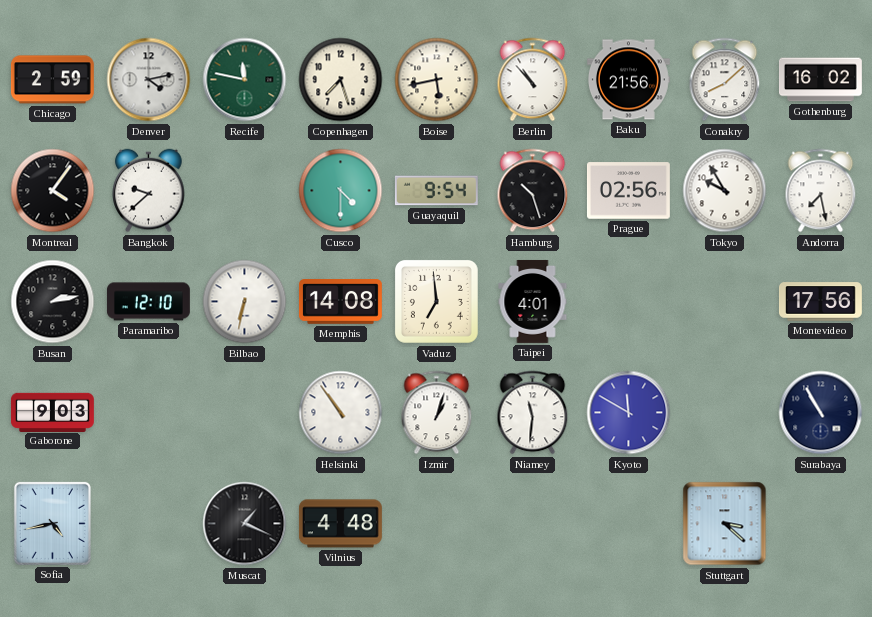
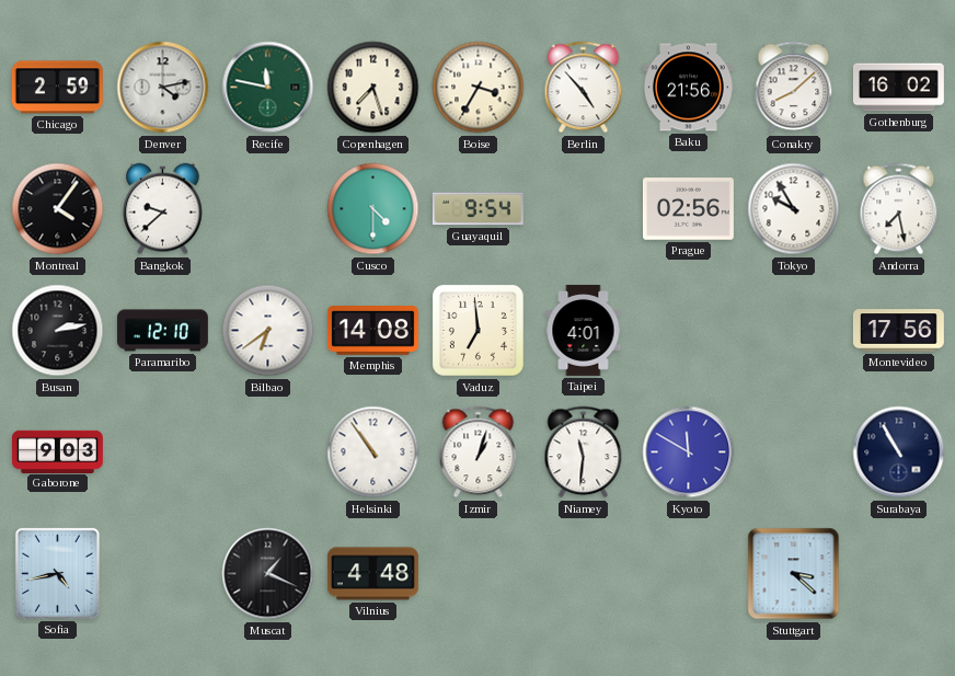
Boise: 5:43 -> 3:35 (479, 88)
Berlin: 10:53 -> 4:53 (584, 88)
Hamburg: 10:27 -> none (533, 191)
Bilbao: 6:32 -> 6:39 (268, 331)
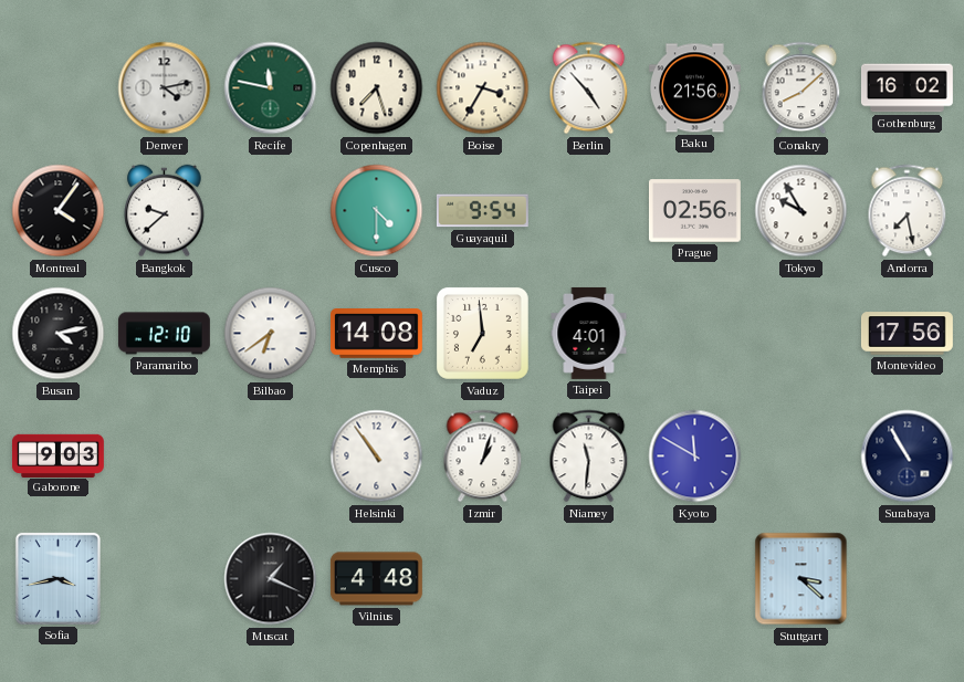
Chicago: 2:59 -> none (57, 88)
Busan: 2:13 -> 4:13 (59, 334)
Sofia: 4:43 -> 3:43 (57, 578)
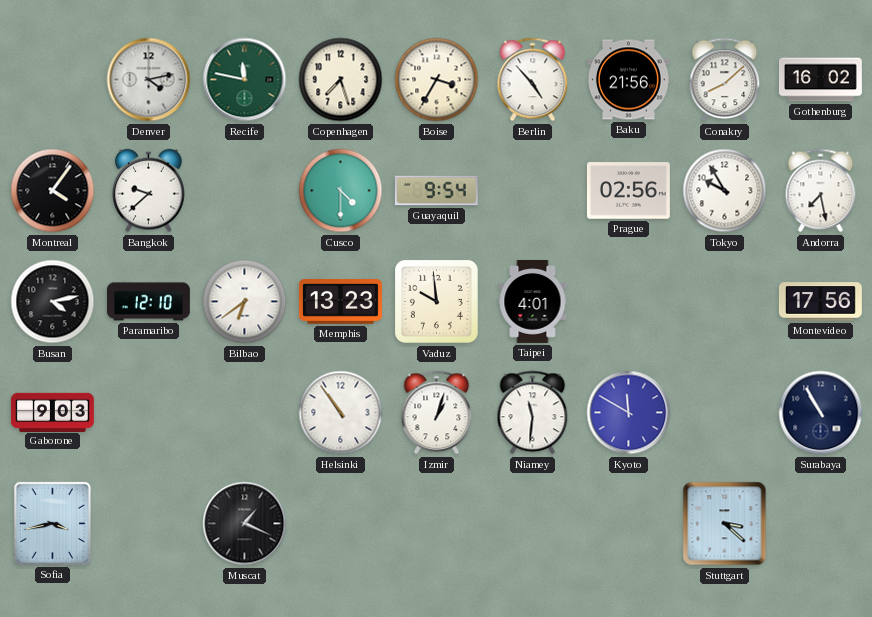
Memphis: 14:08 -> 13:23 (340, 302)
Vaduz: 6:59 -> 9:59 (436, 301)
Vilnius: 4:48 -> none (376, 579)
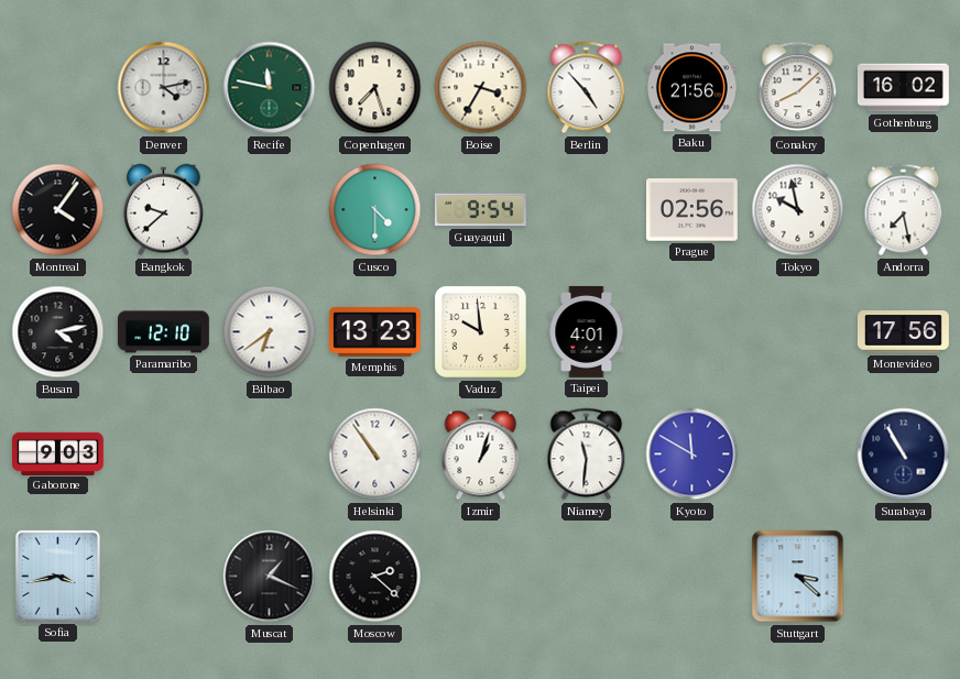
Tokyo: 9:55 -> 9:58 (798, 210)
Moscow: none -> 2:22 (375, 577)
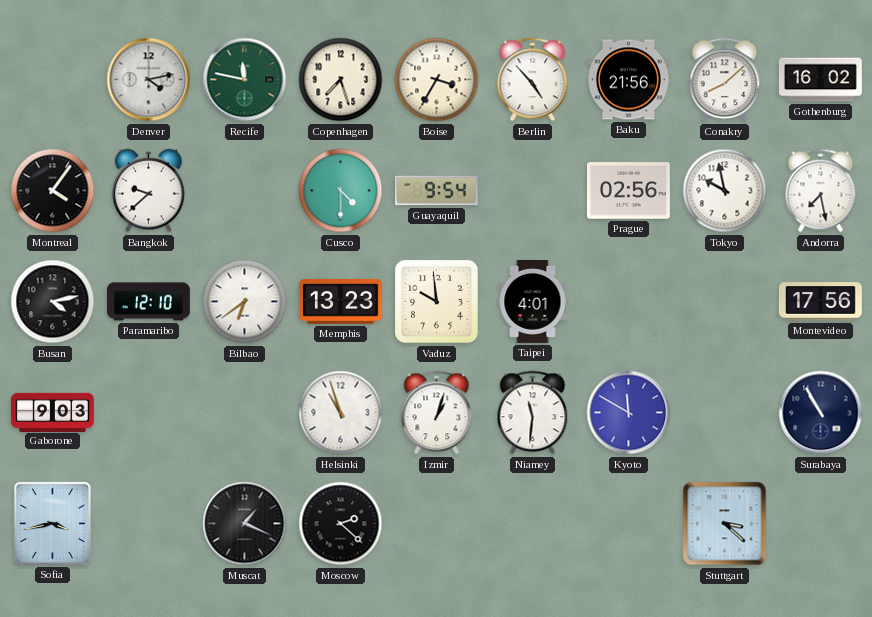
Helsinki: 10:54 -> 10:57 (341, 413)
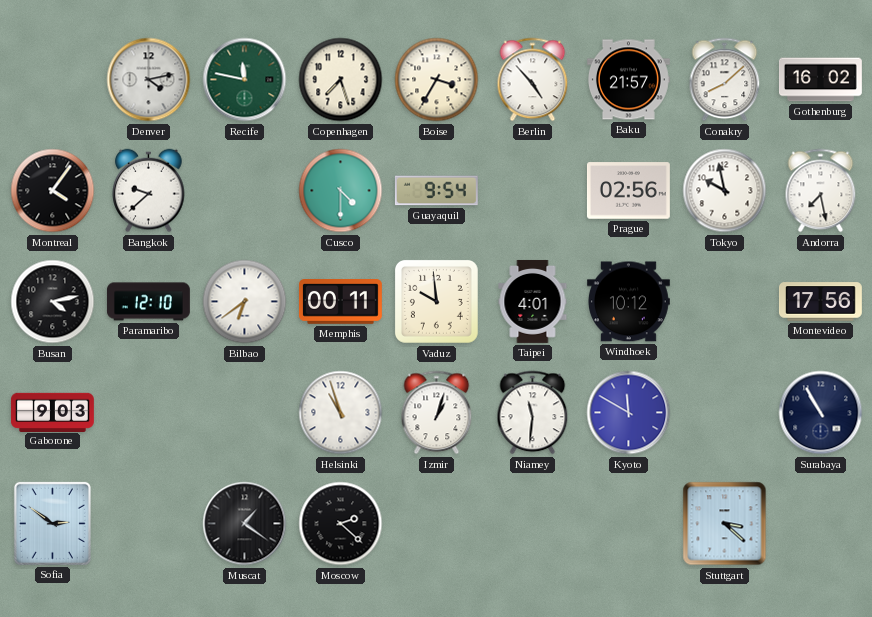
Baku: 21:56 -> 21:57 (628, 80)
Memphis: 13:23 -> 00:11 (340, 302)
Windhoek: none -> 10:12 (628, 302)
Sofia: 3:43 -> 2:51 (52, 523)
Muscat: 1:19 -> 1:21 (245, 524)
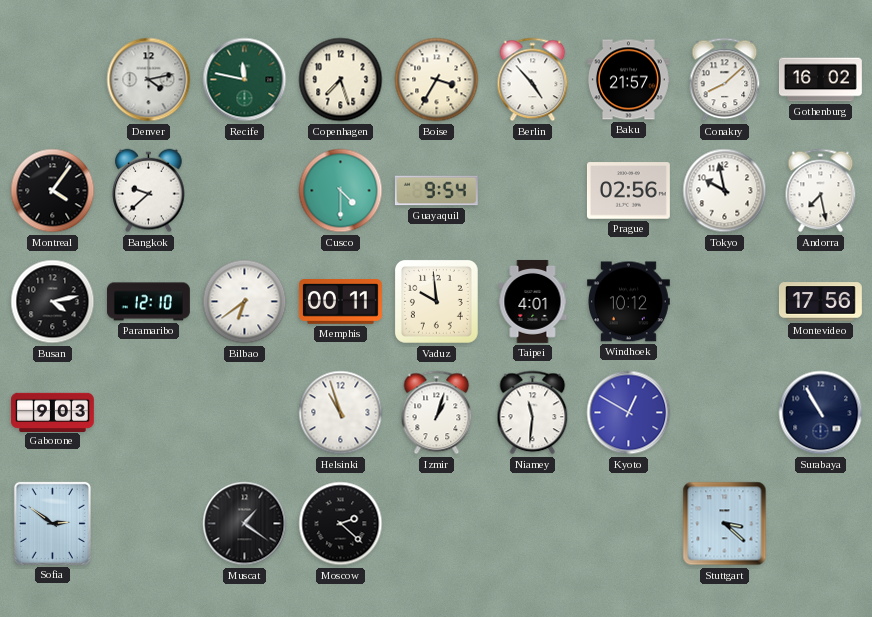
Kyoto: 11:50 -> 12:50 (629, 413)
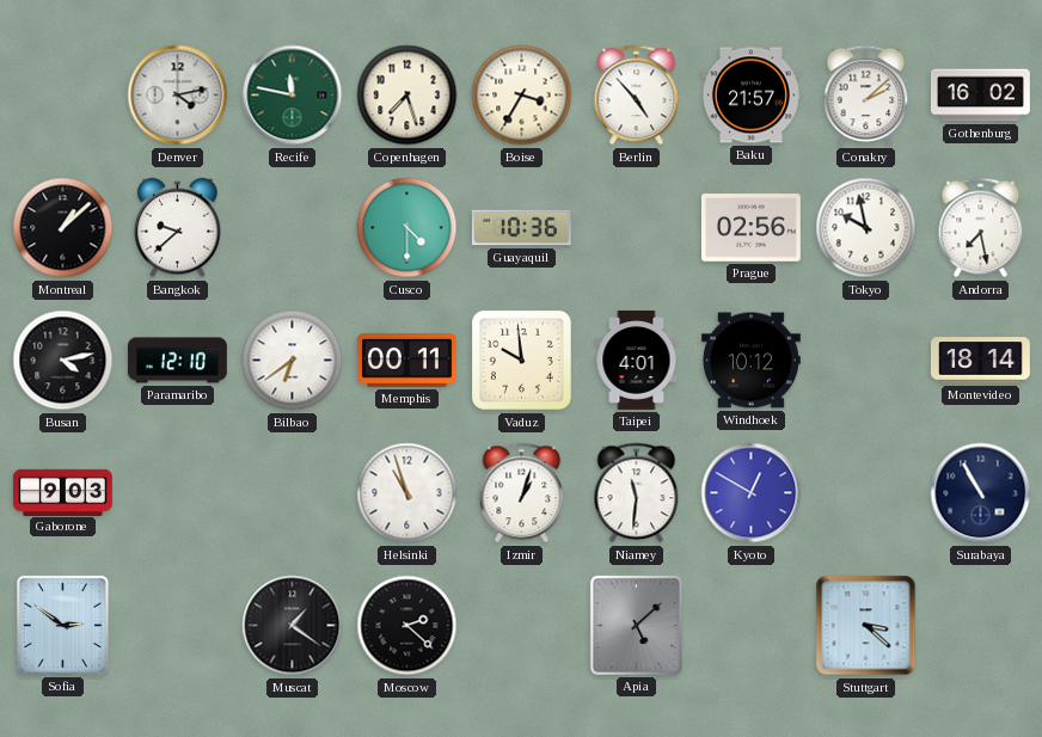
Conakry: 8:08 -> 2:08 (866, 96)
Montreal: 4:06 -> 1:08 (63, 228)
Guayaquil: 9:54 -> 10:36 (521, 228)
Montevideo: 17:56 -> 18:14 (980, 361)
Apia: none -> 5:08 (636, 625)
